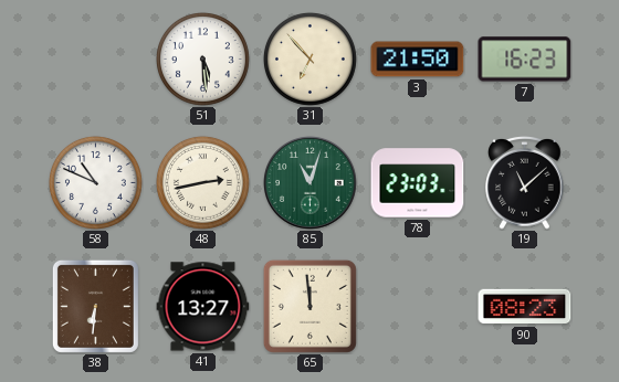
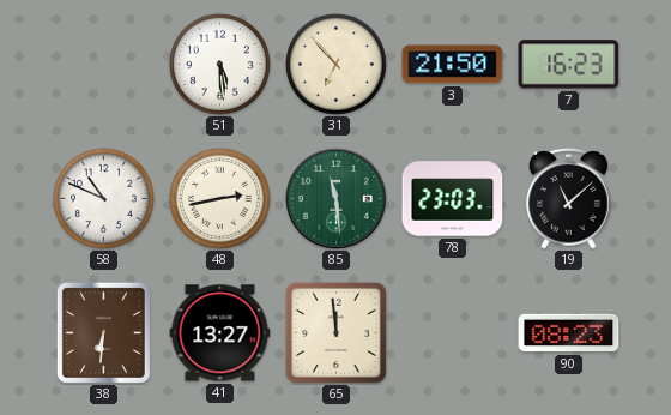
85: 11:03 -> 11:29 (337, 199)
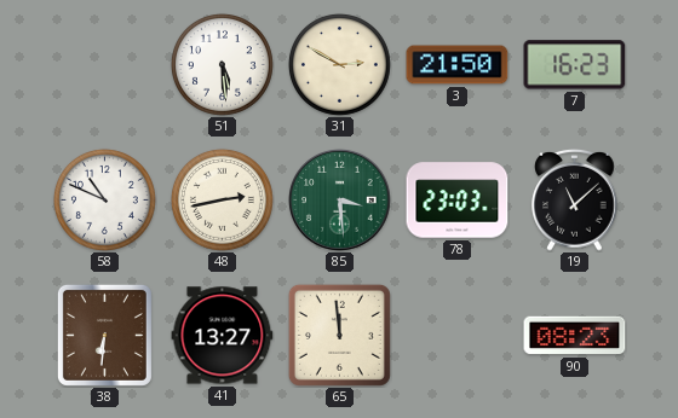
31: 6:53 -> 2:50 (339, 64)
85: 11:29 -> 3:29 (340, 201)
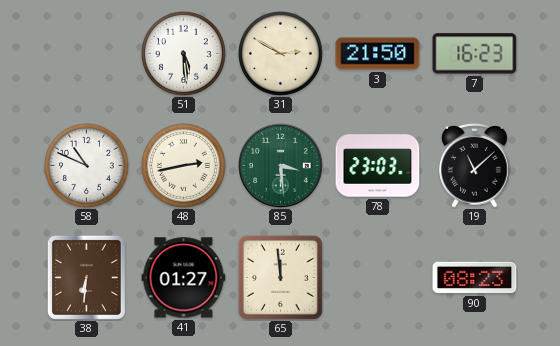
41: 13:27 -> 01:27 (184, 278)
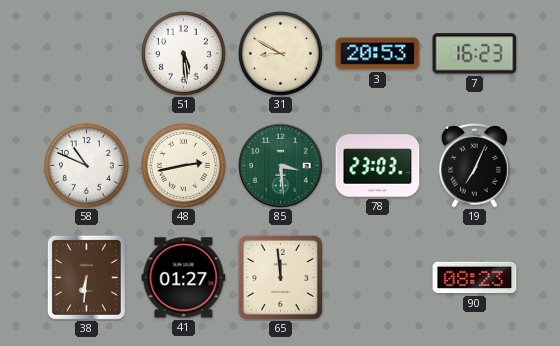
31: 2:50 -> 8:50 (280, 53)
3: 21:50 -> 20:53 (378, 54)
19: 11:08 -> 7:04 (475, 166)
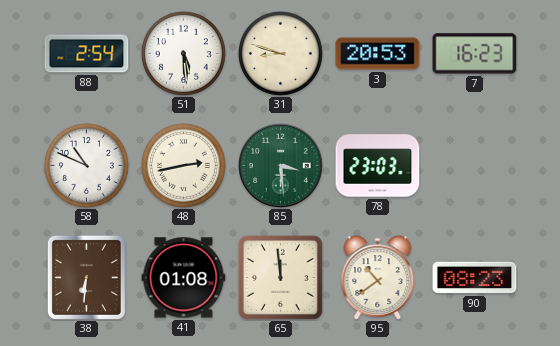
88: none -> 2:54 (87, 54)
31: 8:50 -> 8:48 (280, 53)
19: 7:04 -> none (475, 166)
41: 01:27 -> 01:08 (184, 278)
95: none -> 10:39 (378, 278)
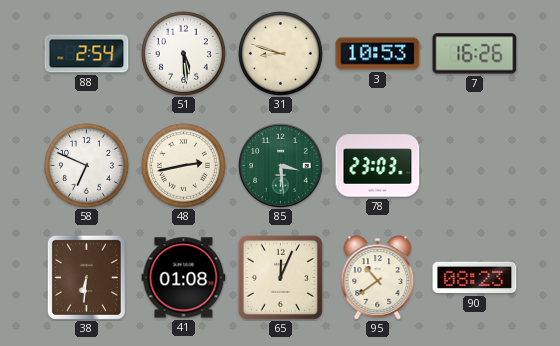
3: 20:53 -> 10:53 (378, 54)
7: 16:23 -> 16:26 (475, 54)
58: 10:49 -> 6:49 (86, 165)
65: 11:59 -> 12:04 (280, 277)
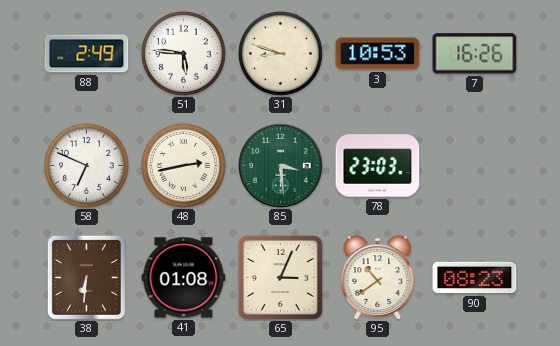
88: 2:54 -> 2:49 (87, 54)
51: 5:29 -> 5:46 (183, 53)
65: 12:04 -> 3:04 (280, 277)
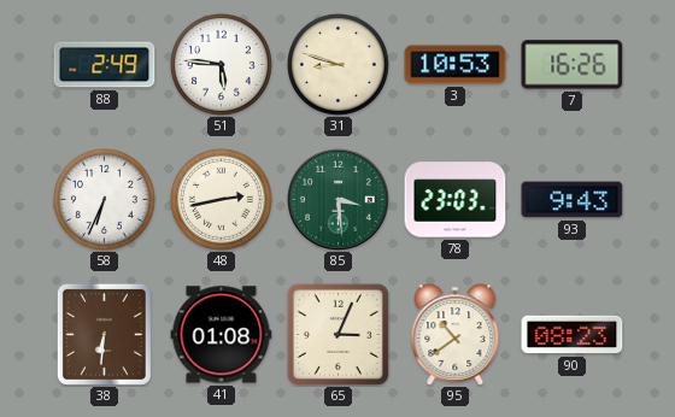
58: 6:49 -> 6:34 (104, 199)
93: none -> 9:43 (573, 200)
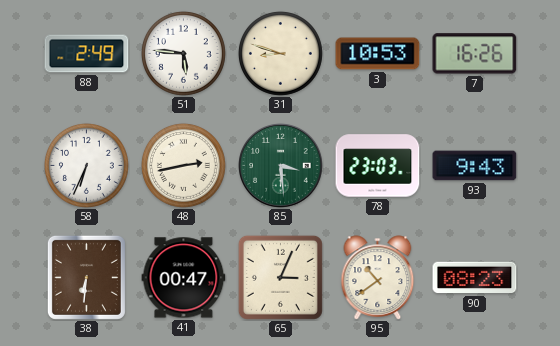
41: 01:08 -> 00:47 (184, 278)
